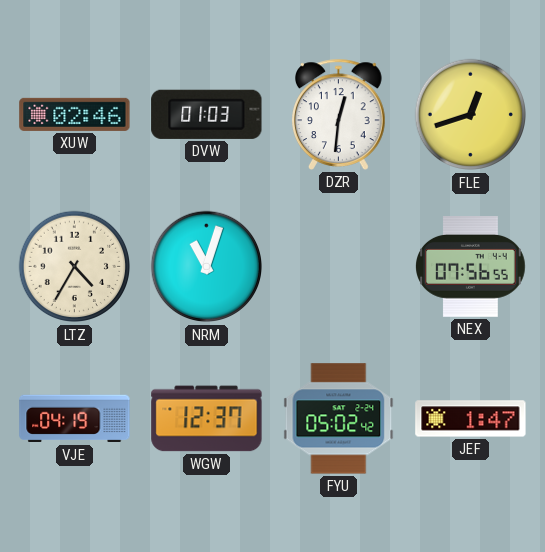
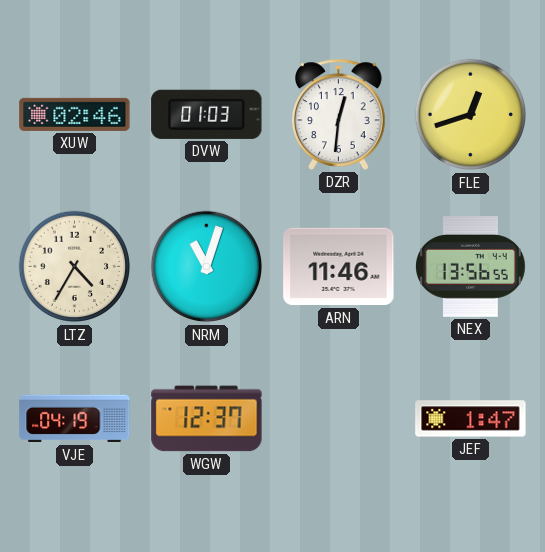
ARN: none -> 11:46 (339, 267)
NEX: 07:56 -> 13:56 (471, 267)
FYU: 05:02 -> none (339, 419)
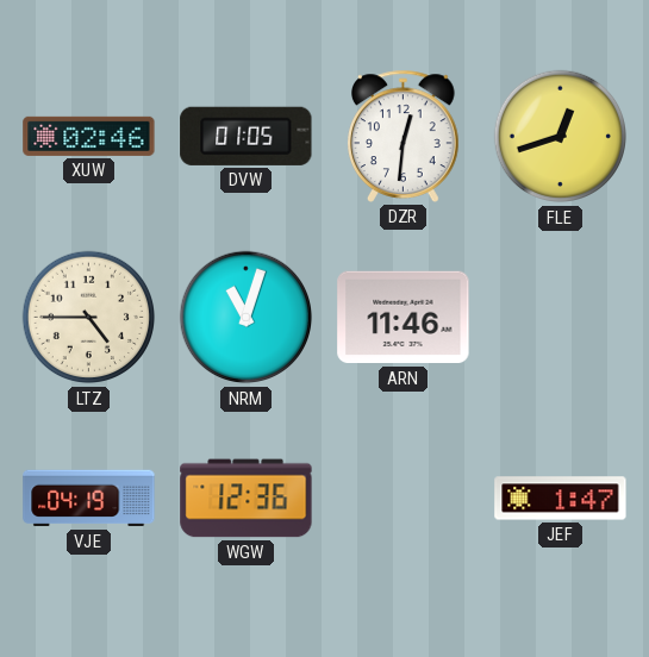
DVW: 01:03 -> 01:05 (247, 136)
LTZ: 4:35 -> 4:45 (89, 318)
NEX: 13:56 -> none (471, 267)
WGW: 12:37 -> 12:36 (247, 499)
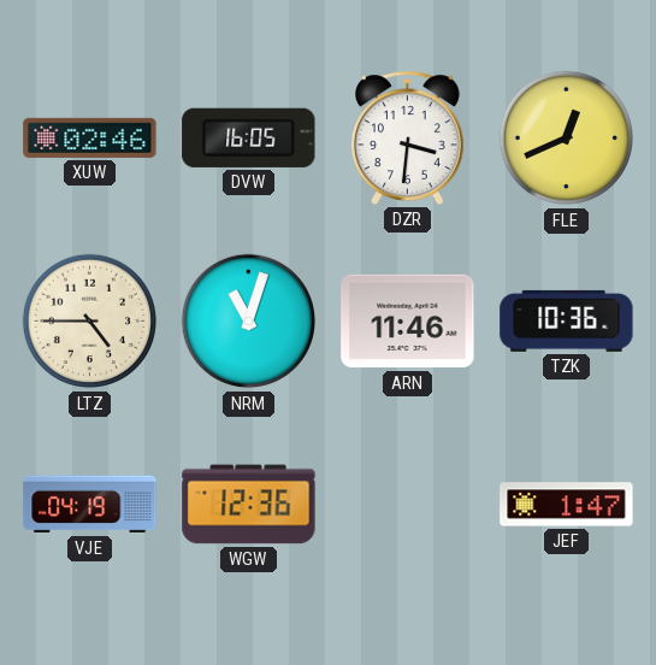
DVW: 01:05 -> 16:05 (249, 137)
DZR: 12:31 -> 3:31 (408, 137)
FLE: 12:42 -> 12:41 (567, 139)
TZK: none -> 10:36 (567, 320)
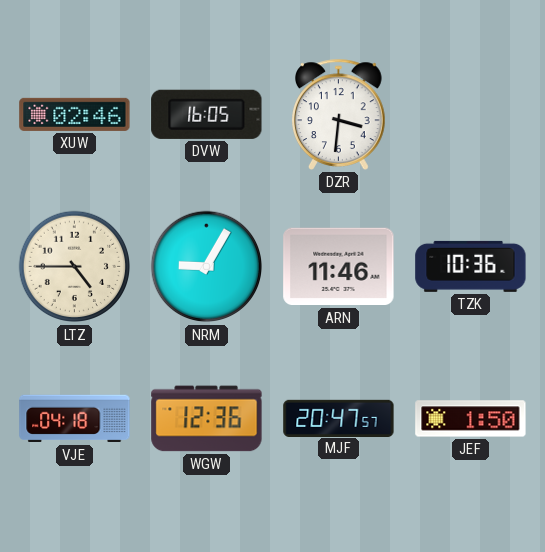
FLE: 12:41 -> none (567, 139)
NRM: 11:03 -> 9:05 (207, 267)
VJE: 04:19 -> 04:18 (75, 419)
MJF: none -> 20:47 (339, 418)
JEF: 1:47 -> 1:50 (471, 419)
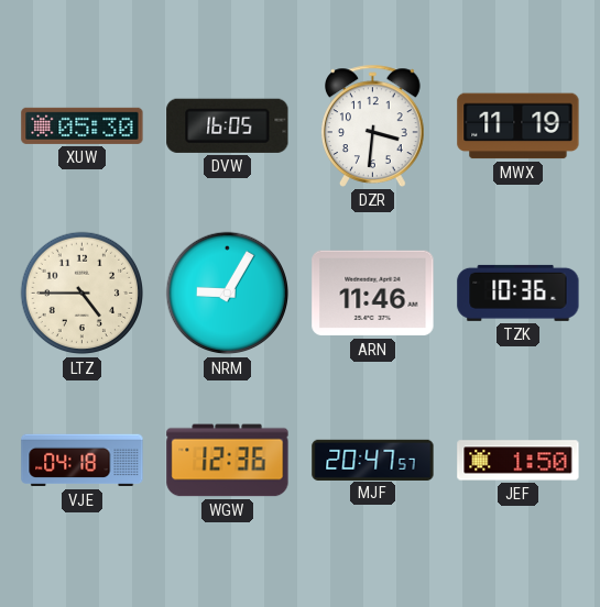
XUW: 02:46 -> 05:30 (83, 125)
MWX: none -> 11:19 (519, 126)
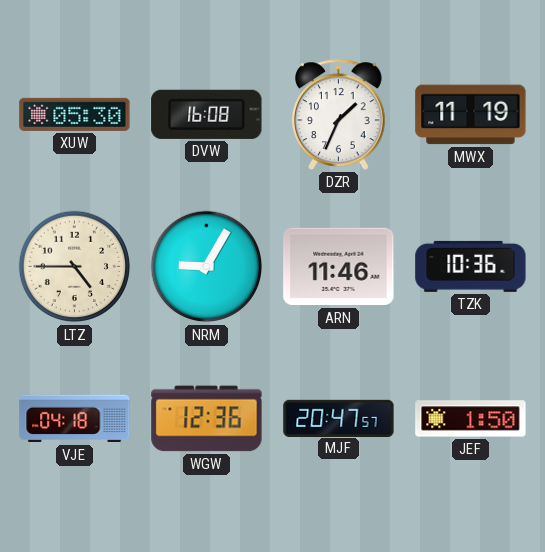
DVW: 16:05 -> 16:08 (207, 114)
DZR: 3:31 -> 1:34 (339, 114)
